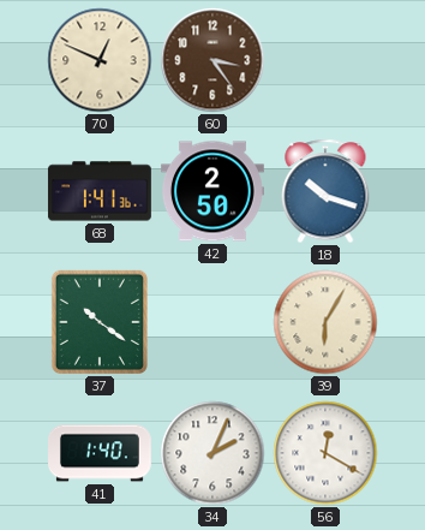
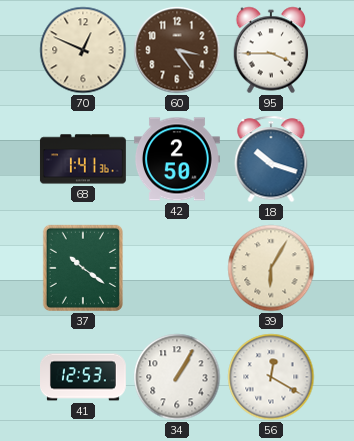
95: none -> 3:45 (271, 50)
41: 1:40 -> 12:53 (84, 377)
34: 2:04 -> 1:05 (177, 377)
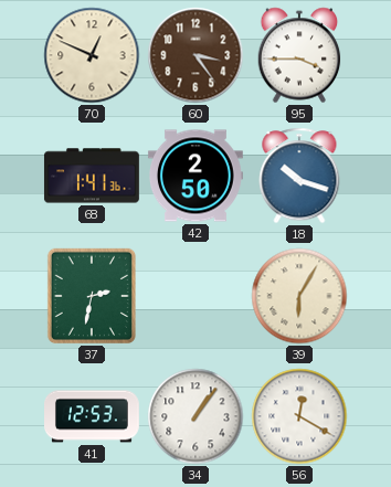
37: 10:21 -> 2:32 (92, 296)
34: 1:05 -> 1:06 (196, 416)
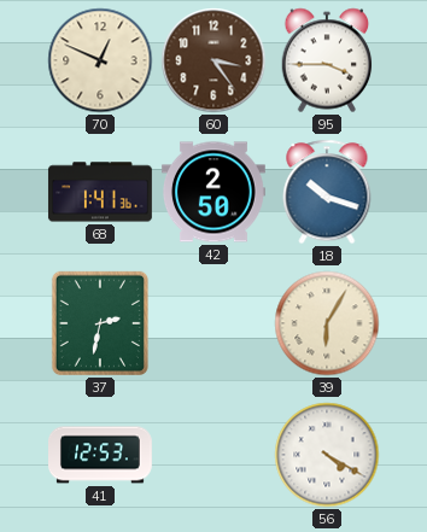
34: 1:06 -> none (196, 416)
56: 12:20 -> 4:20 (327, 455)
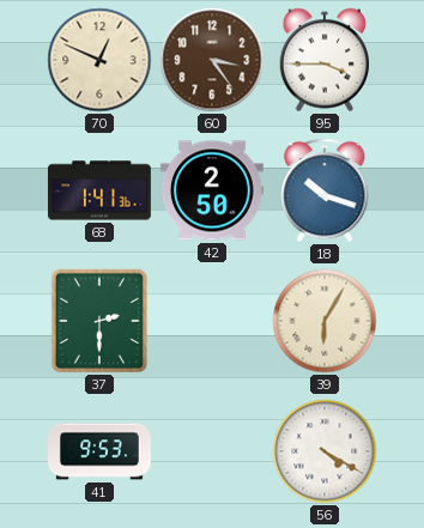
37: 2:32 -> 2:30 (99, 321)
41: 12:53 -> 9:53 (101, 451)
